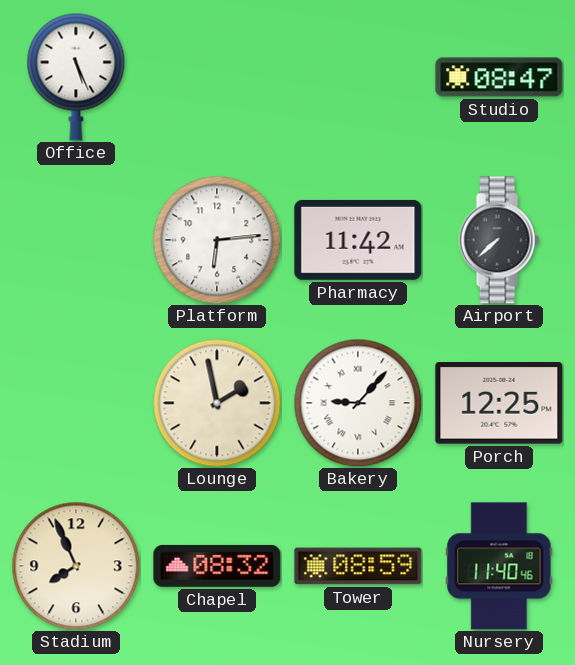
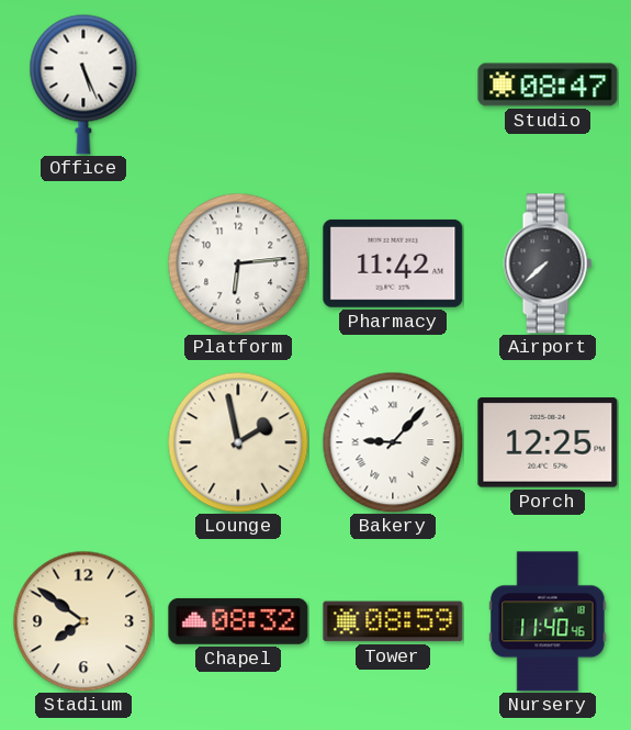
Stadium: 7:56 -> 7:51 (83, 621)
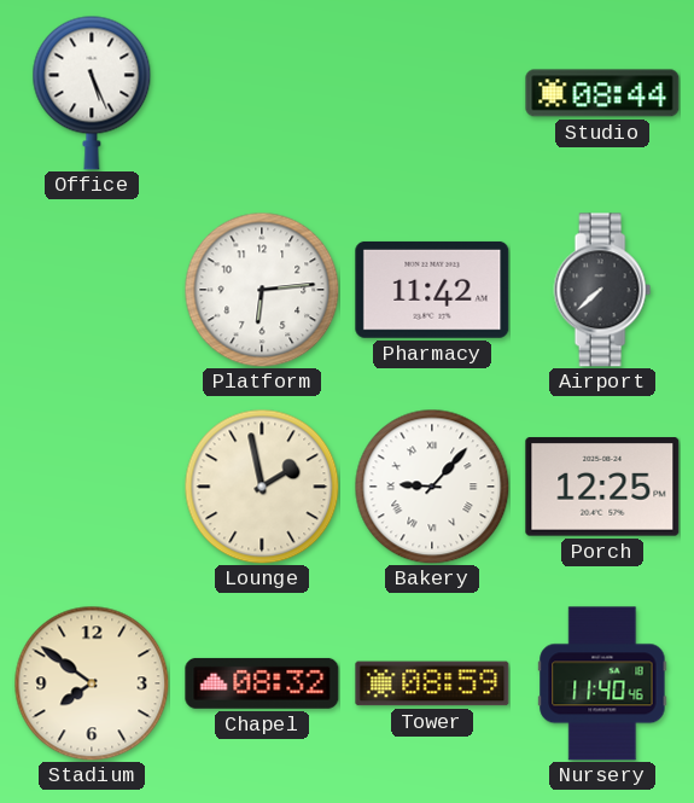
Studio: 08:47 -> 08:44 (602, 93)
